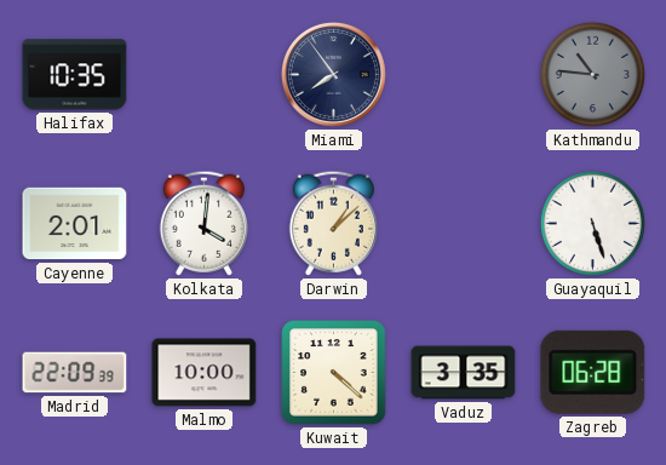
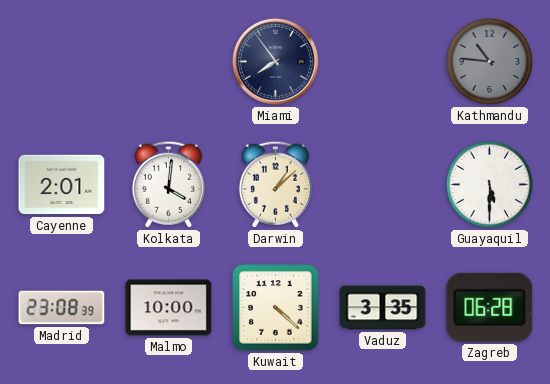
Halifax: 10:35 -> none (75, 75)
Guayaquil: 5:27 -> 5:30 (489, 184)
Madrid: 22:09 -> 23:08 (62, 308)
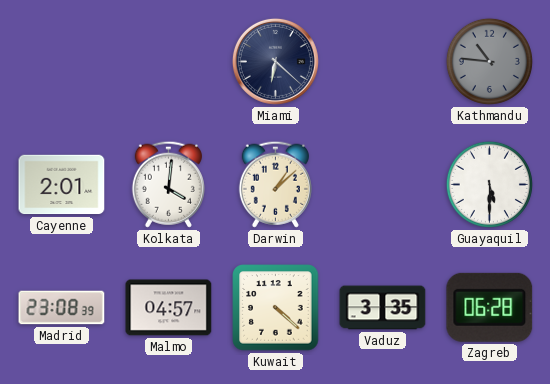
Miami: 7:54 -> 6:22 (275, 61)
Malmo: 10:00 -> 04:57 (169, 308)
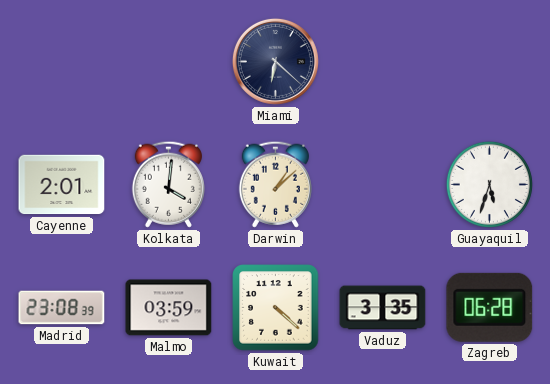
Kathmandu: 10:46 -> none (489, 61)
Guayaquil: 5:30 -> 5:33 (489, 184)
Malmo: 04:57 -> 03:59 (169, 308)
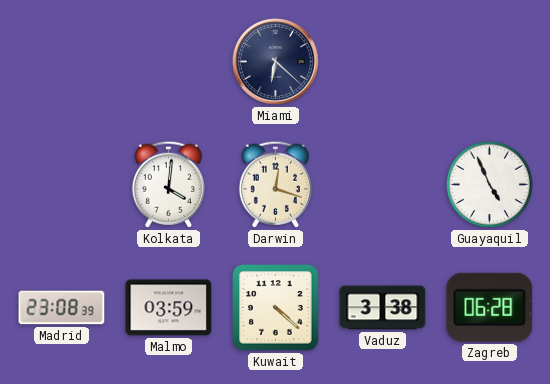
Cayenne: 2:01 -> none (62, 185)
Darwin: 1:08 -> 12:18 (275, 184)
Guayaquil: 5:33 -> 4:56 (489, 184)
Vaduz: 3:35 -> 3:38 (383, 308)
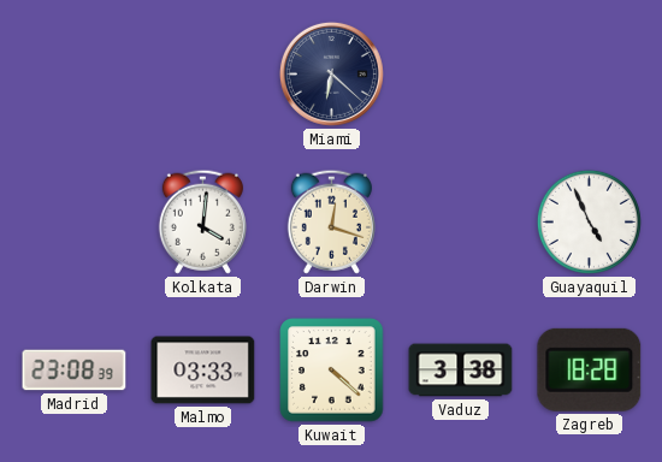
Malmo: 03:59 -> 03:33 (203, 371)
Zagreb: 06:28 -> 18:28 (590, 369)
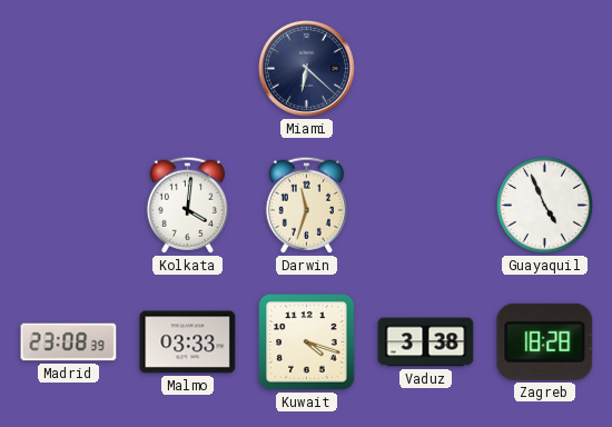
Darwin: 12:18 -> 11:33 (306, 205)
Kuwait: 4:22 -> 4:18 (307, 342)
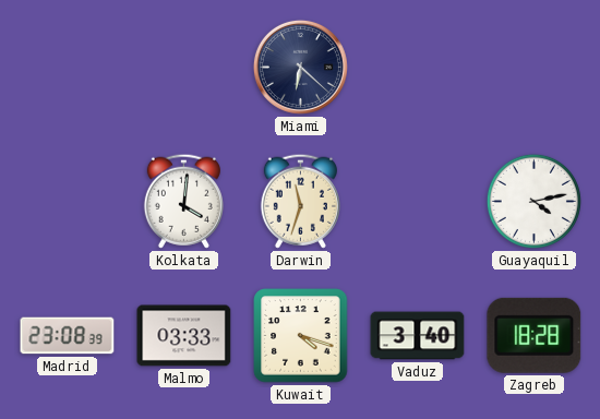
Guayaquil: 4:56 -> 4:13 (533, 201)
Vaduz: 3:38 -> 3:40 (418, 336)
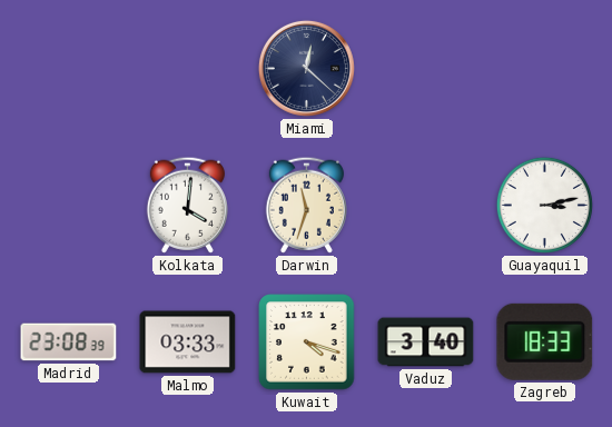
Miami: 6:22 -> 12:22 (306, 68)
Guayaquil: 4:13 -> 3:13 (544, 205)
Zagreb: 18:28 -> 18:33 (545, 341)
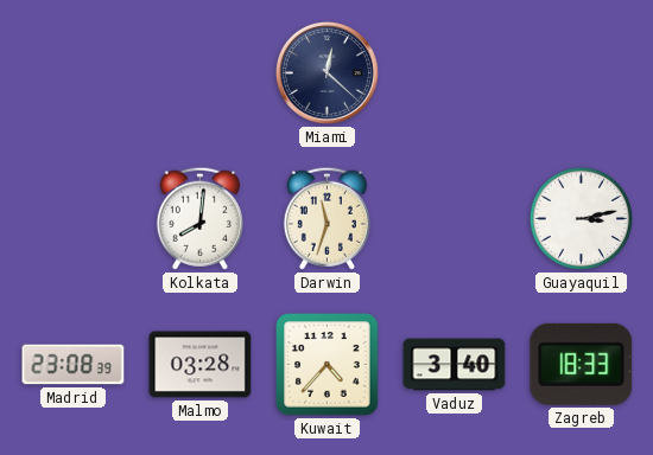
Kolkata: 4:01 -> 8:01 (199, 218)
Malmo: 03:33 -> 03:28 (201, 365)
Kuwait: 4:18 -> 4:37 (328, 365)
